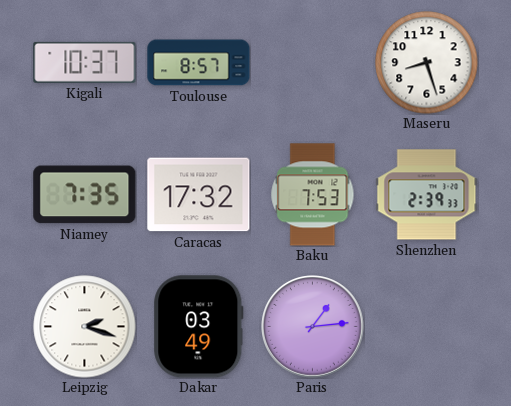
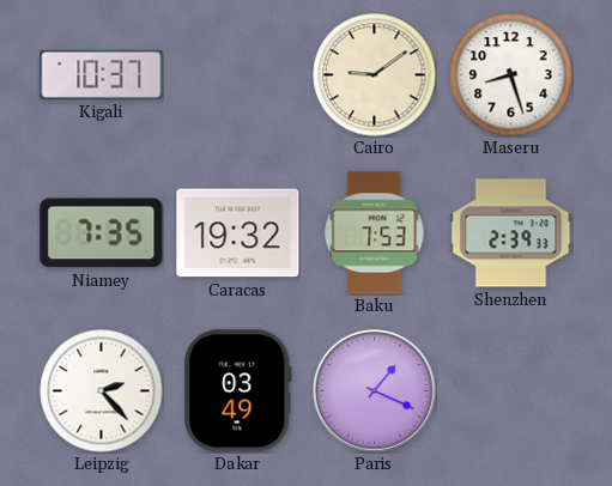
Toulouse: 8:57 -> none (199, 63)
Cairo: none -> 9:09 (375, 75)
Caracas: 17:32 -> 19:32 (238, 233)
Leipzig: 2:18 -> 2:23 (102, 391)
Paris: 1:14 -> 1:19 (375, 391)
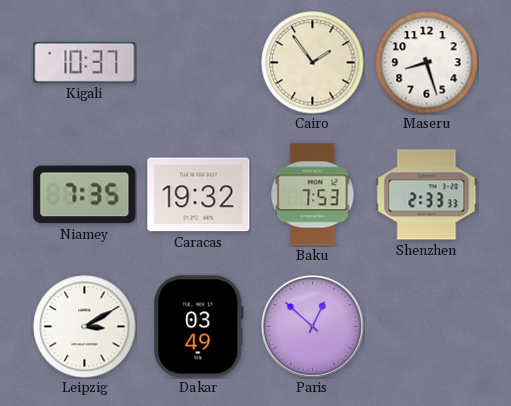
Cairo: 9:09 -> 1:54 (313, 63)
Shenzhen: 2:39 -> 2:33 (427, 195)
Leipzig: 2:23 -> 3:10 (85, 327)
Paris: 1:19 -> 12:52 (313, 327)
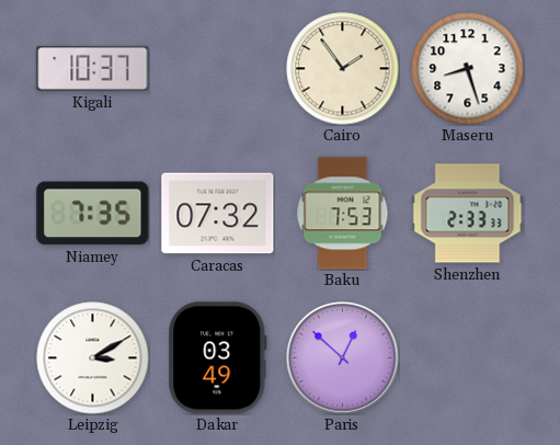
Caracas: 19:32 -> 07:32 (218, 214)
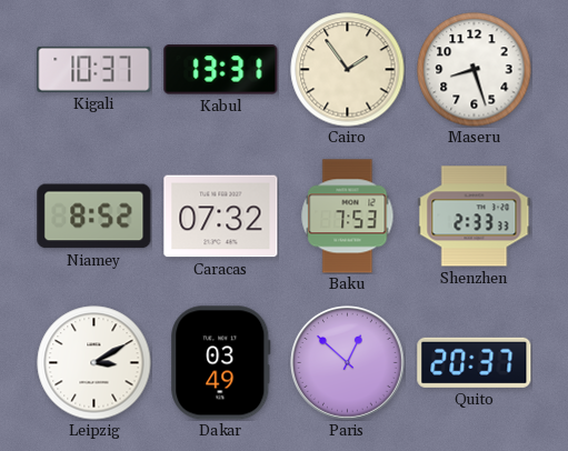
Kabul: none -> 13:31 (221, 70)
Niamey: 7:35 -> 8:52 (94, 217)
Quito: none -> 20:37 (475, 362)
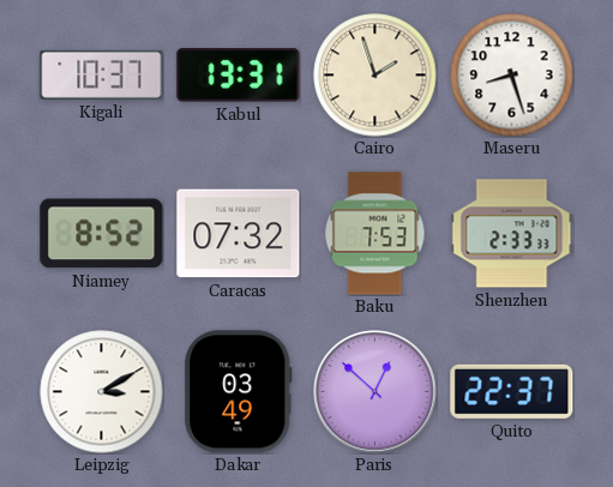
Cairo: 1:54 -> 1:57 (375, 76)
Quito: 20:37 -> 22:37 (512, 391)
